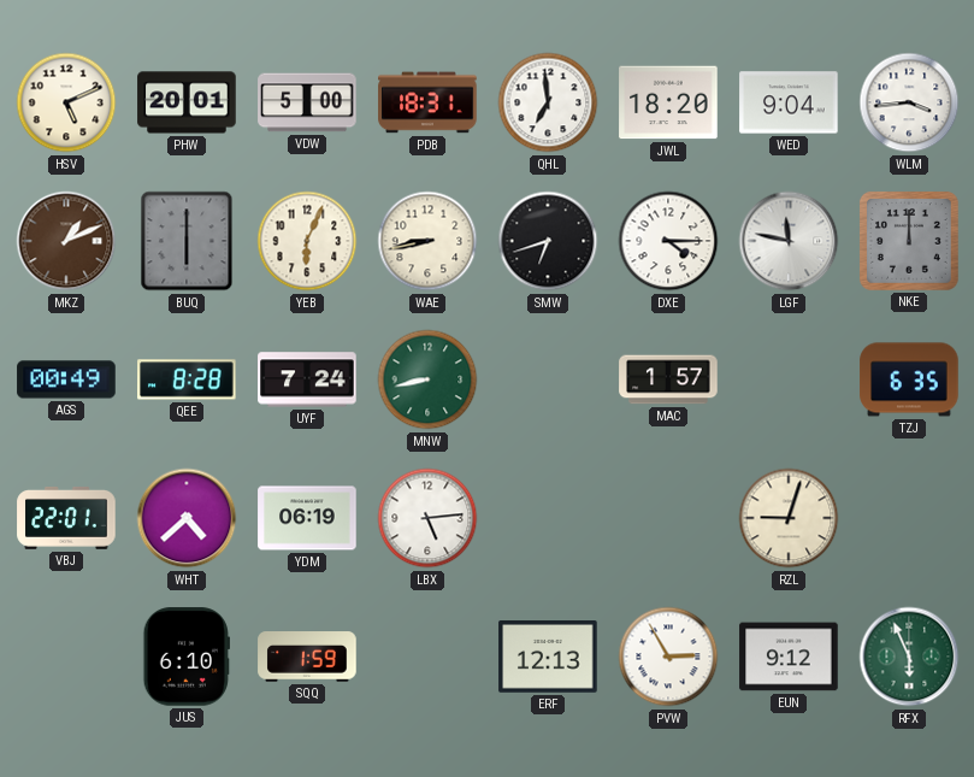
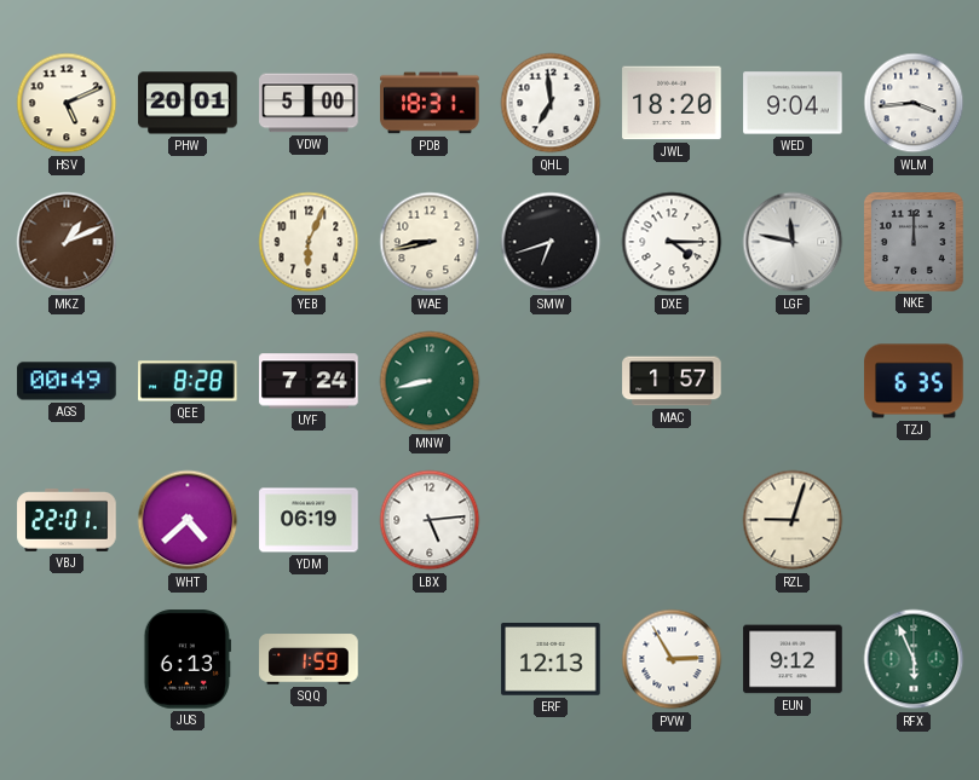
BUQ: 6:00 -> none (187, 241)
JUS: 6:10 -> 6:13 (186, 659)
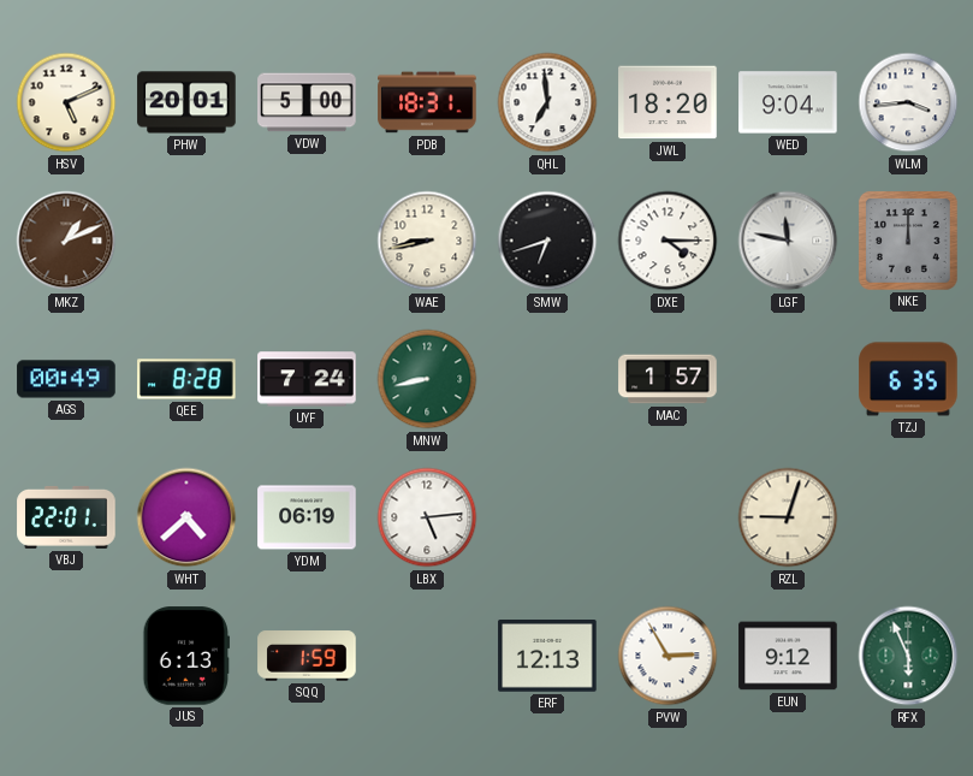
YEB: 6:04 -> none (309, 242)
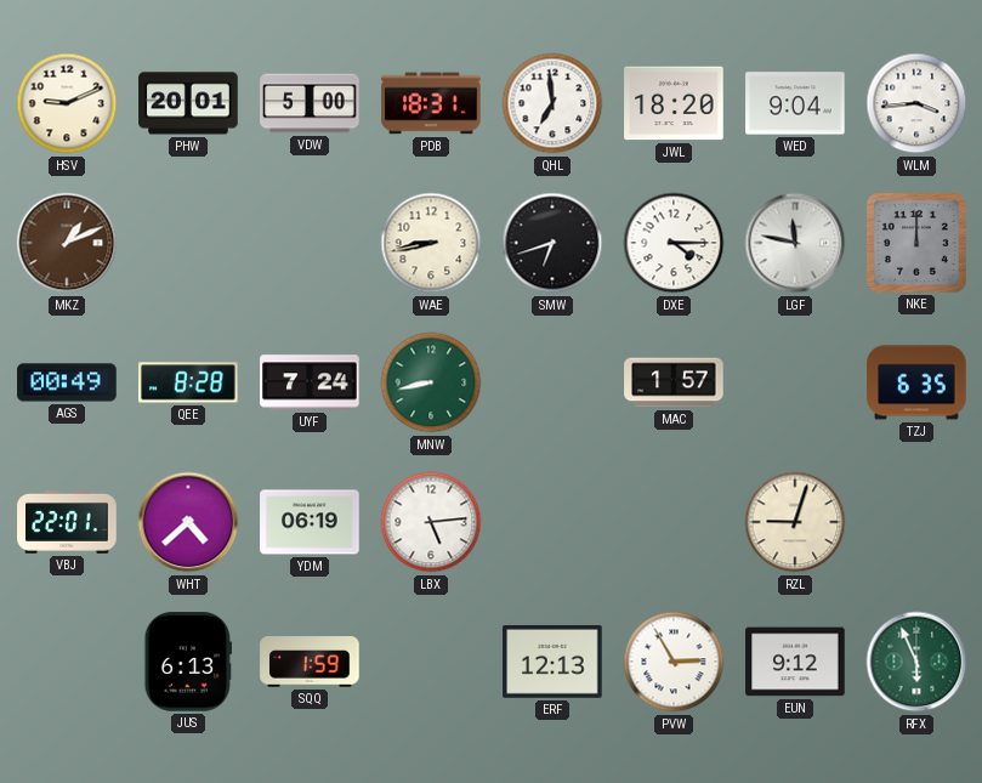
HSV: 5:11 -> 9:11 (67, 103)
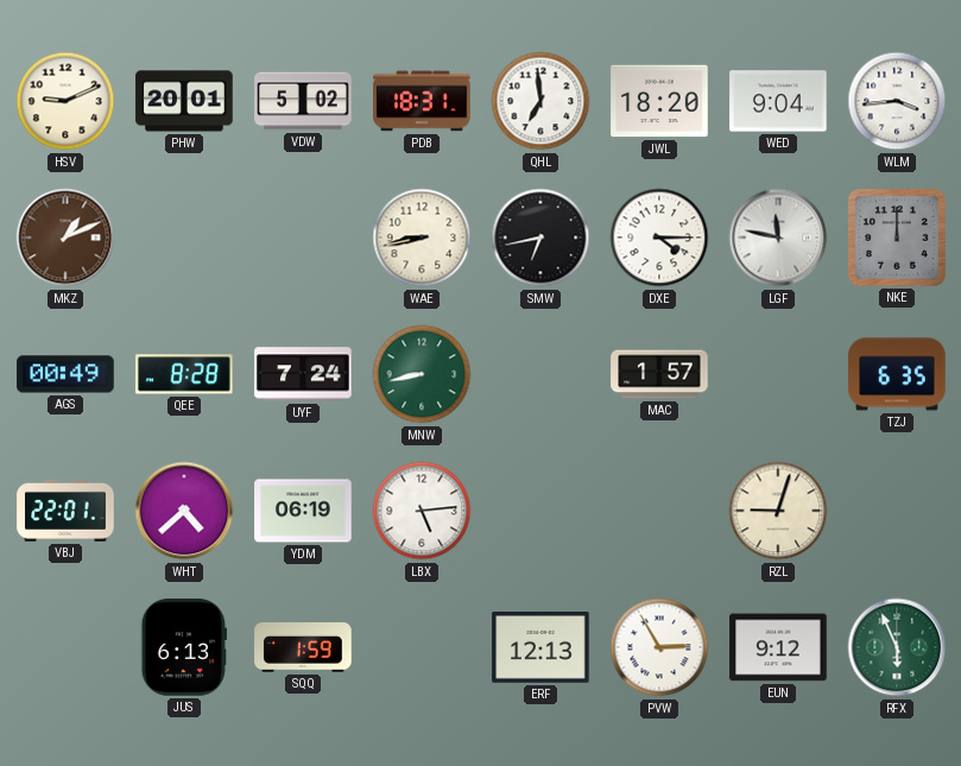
VDW: 5:00 -> 5:02 (303, 101)
SMW: 6:42 -> 6:43 (540, 238)
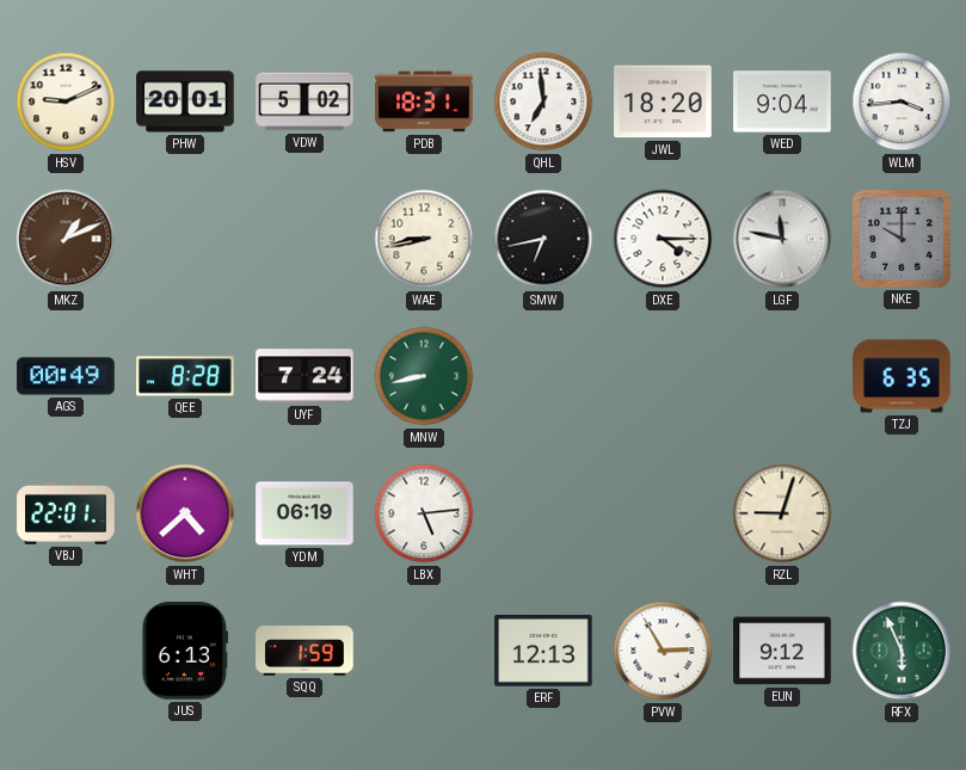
NKE: 12:00 -> 10:00 (902, 239)
MAC: 1:57 -> none (659, 374)
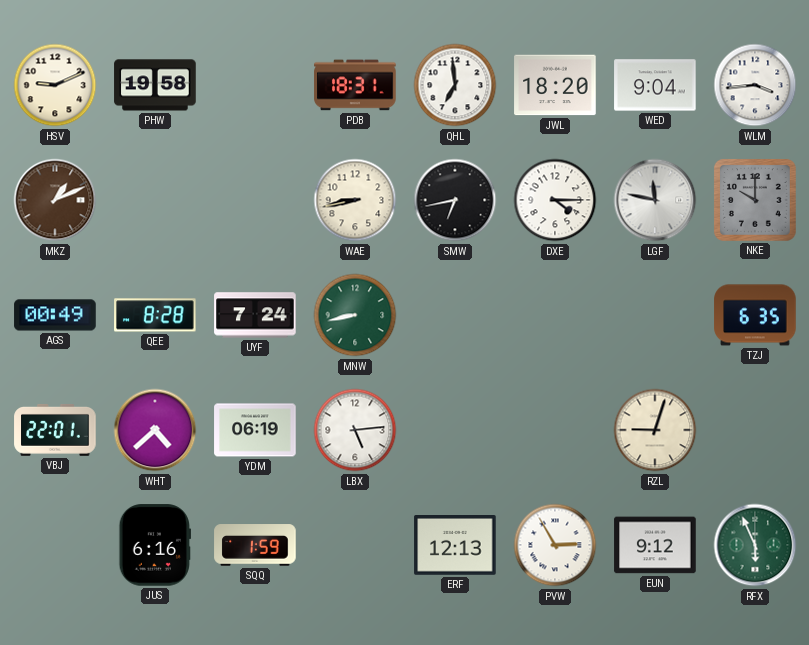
PHW: 20:01 -> 19:58 (155, 85)
VDW: 5:02 -> none (304, 101)
JUS: 6:13 -> 6:16 (154, 545)
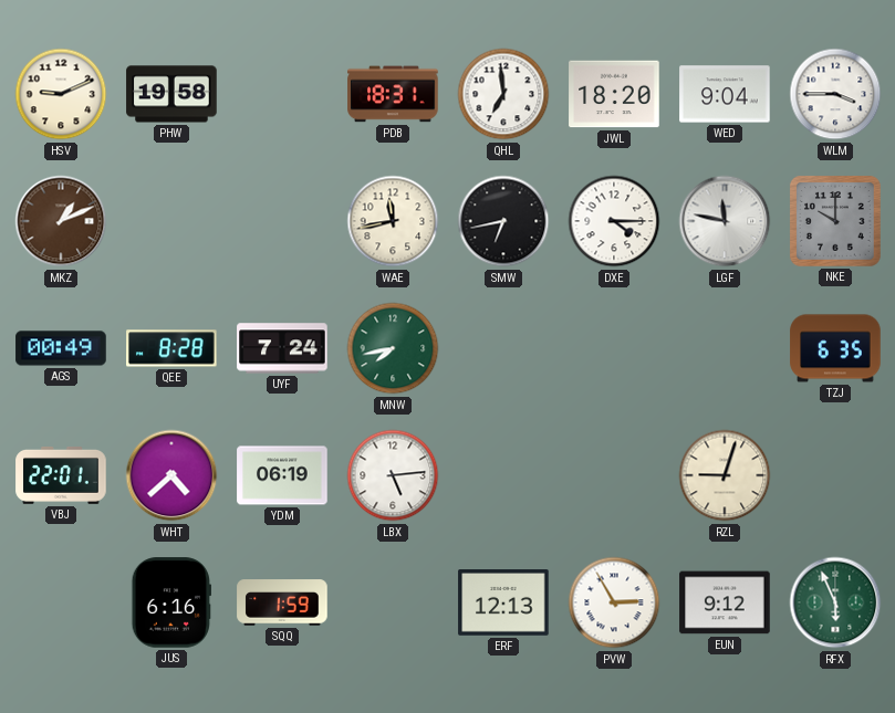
WLM: 3:44 -> 3:45 (835, 94)
WAE: 8:43 -> 11:43 (393, 221)
MNW: 8:43 -> 7:43 (393, 348)
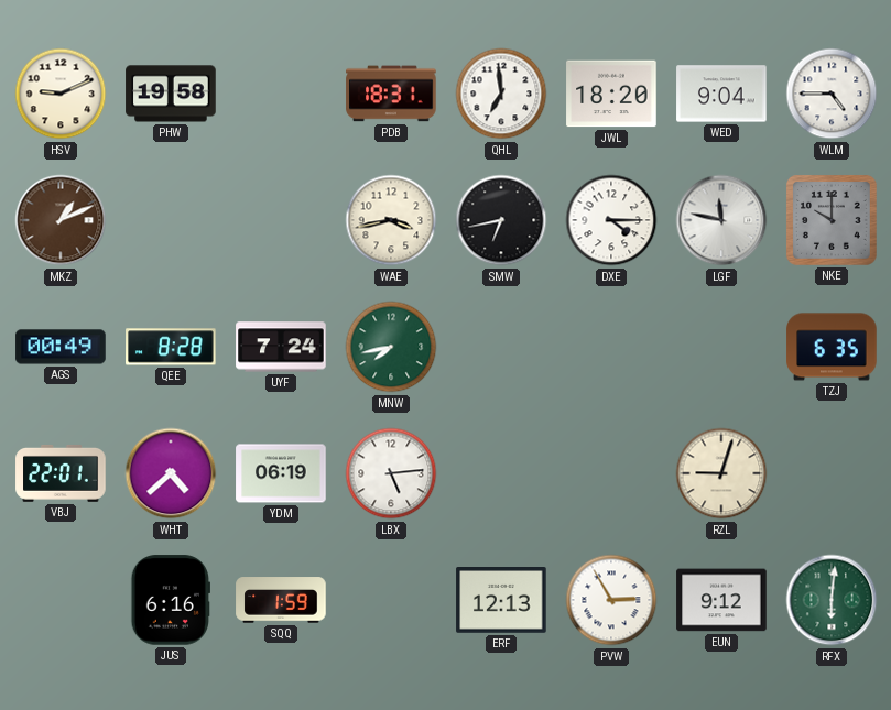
WLM: 3:45 -> 4:45 (832, 94)
WAE: 11:43 -> 3:43 (391, 220)
RFX: 5:56 -> 6:01 (832, 600)
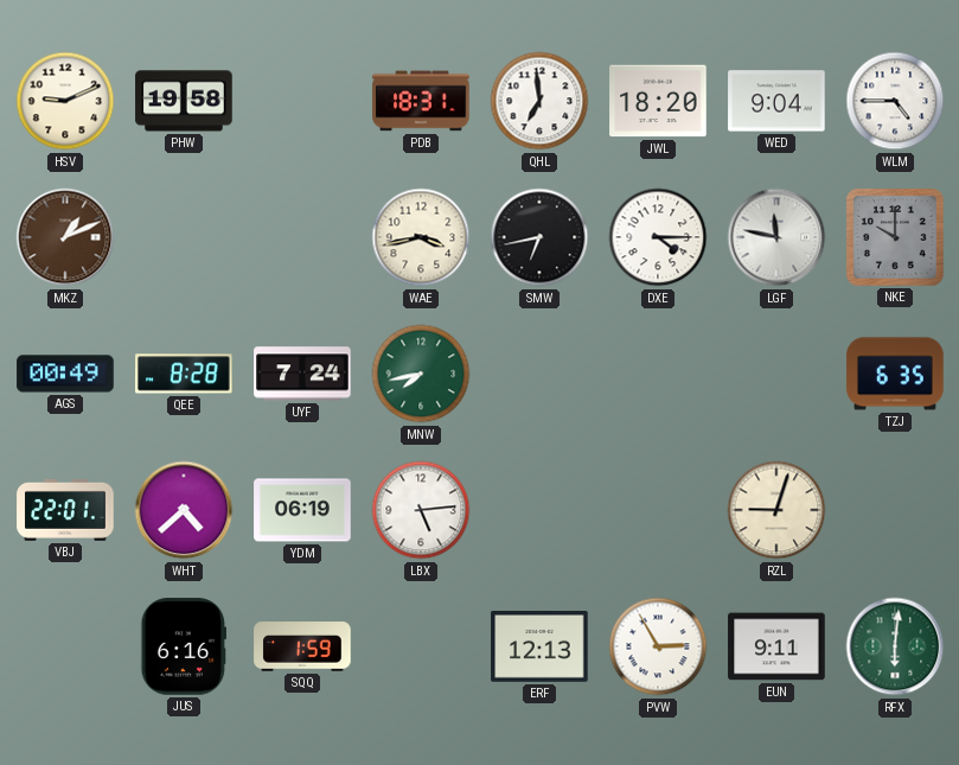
EUN: 9:12 -> 9:11 (776, 646)
